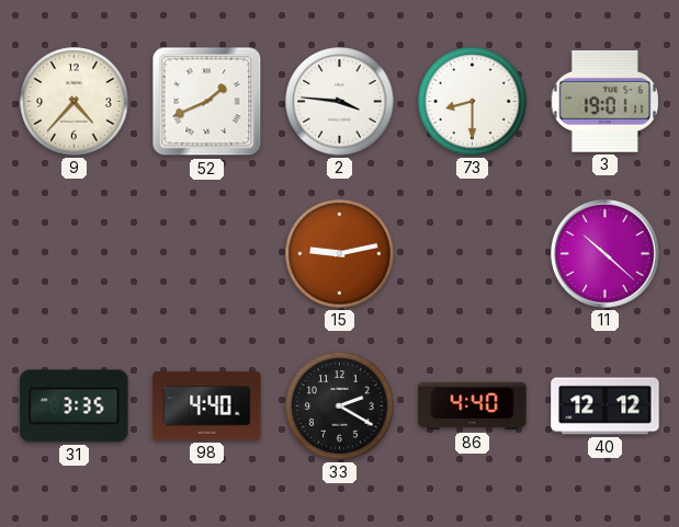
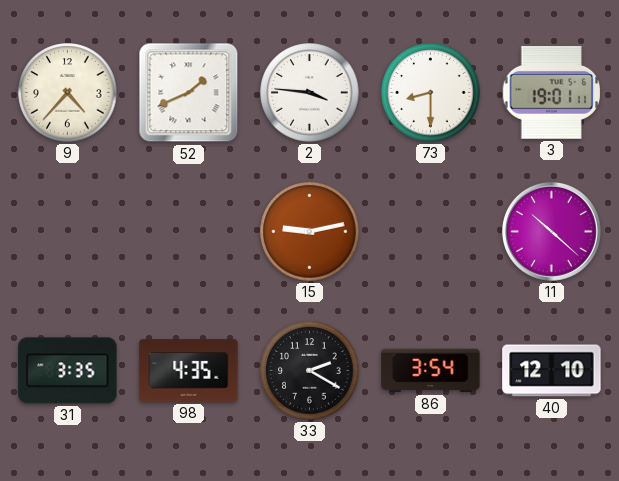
98: 4:40 -> 4:35 (189, 371)
86: 4:40 -> 3:54 (431, 371)
40: 12:12 -> 12:10 (552, 371)
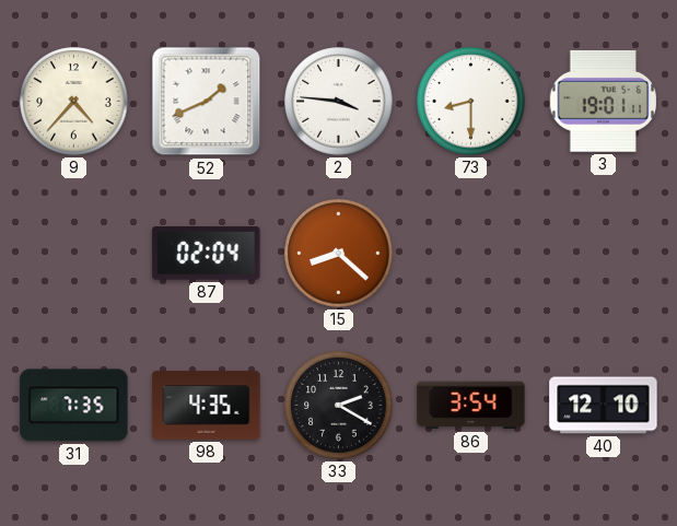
87: none -> 02:04 (207, 254)
15: 9:13 -> 8:22 (339, 254)
11: 10:22 -> none (551, 231)
31: 3:35 -> 7:35 (74, 406)
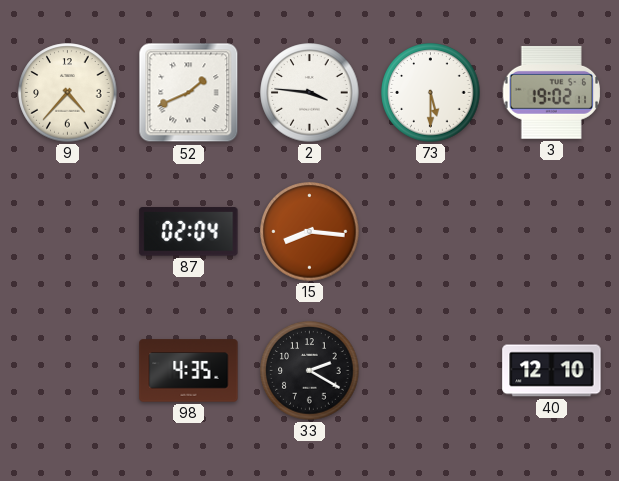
73: 8:30 -> 5:30 (431, 93)
3: 19:01 -> 19:02 (552, 92)
15: 8:22 -> 8:16 (310, 232)
31: 7:35 -> none (74, 406)
86: 3:54 -> none (471, 406)
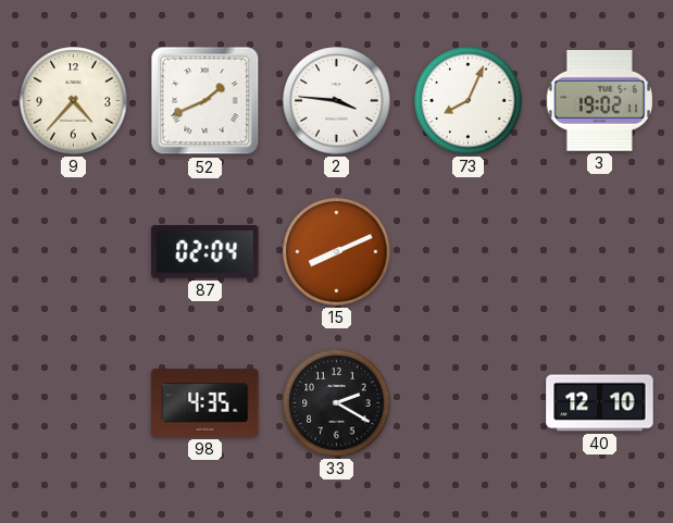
73: 5:30 -> 8:04 (469, 101)
15: 8:16 -> 8:11 (337, 252)
